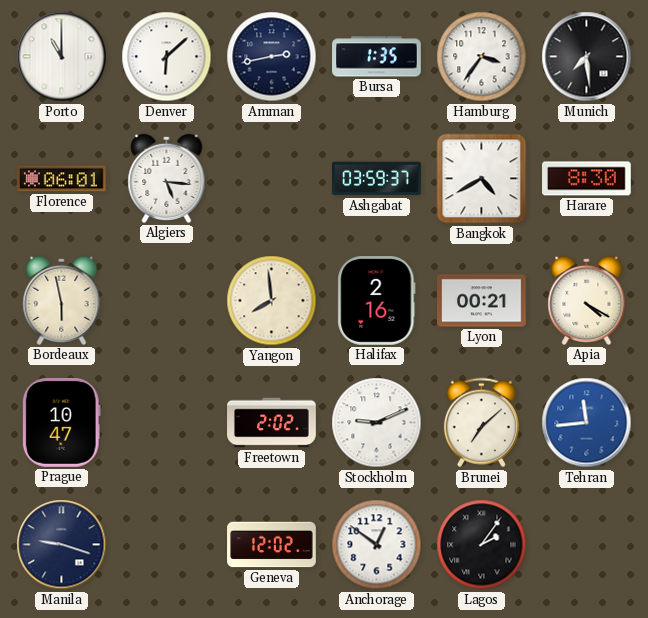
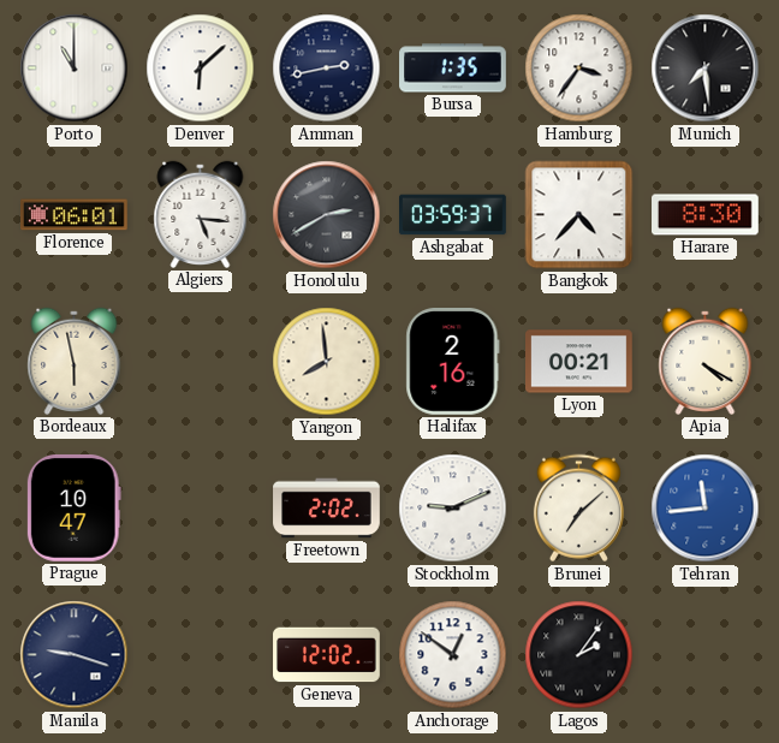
Honolulu: none -> 2:40 (327, 215)
Bangkok: 4:40 -> 4:37 (579, 215)
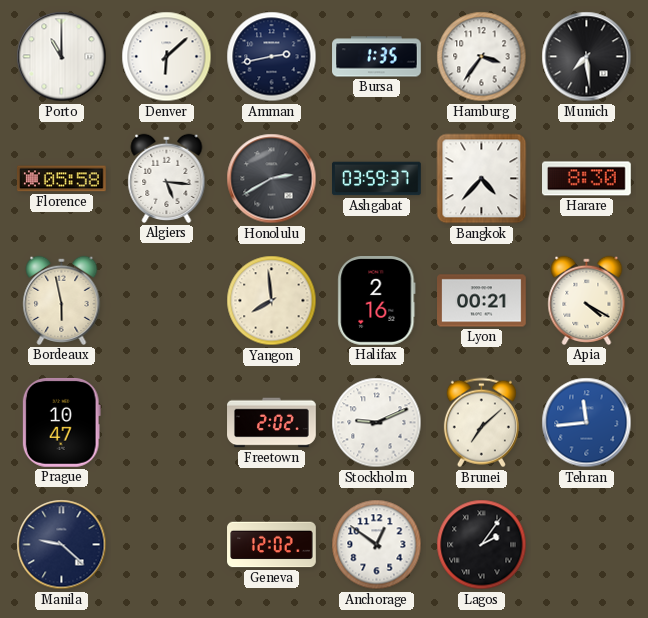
Florence: 06:01 -> 05:58 (62, 179)
Manila: 9:18 -> 9:22 (62, 545)
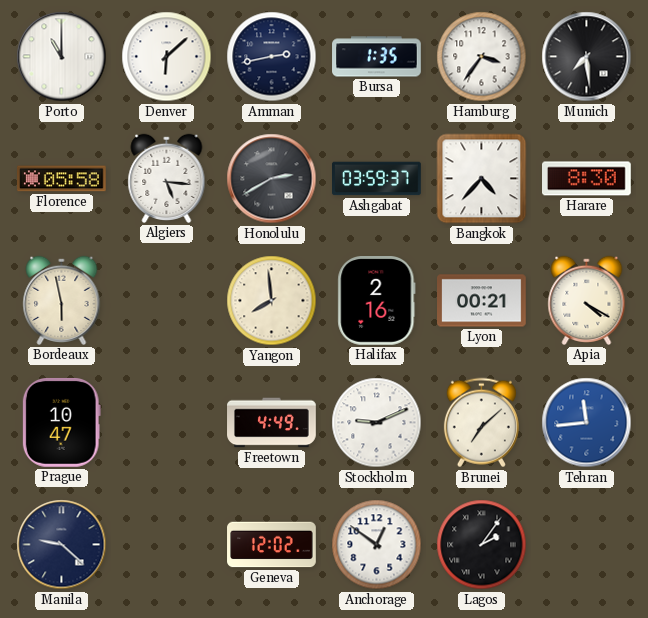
Freetown: 2:02 -> 4:49 (272, 423)
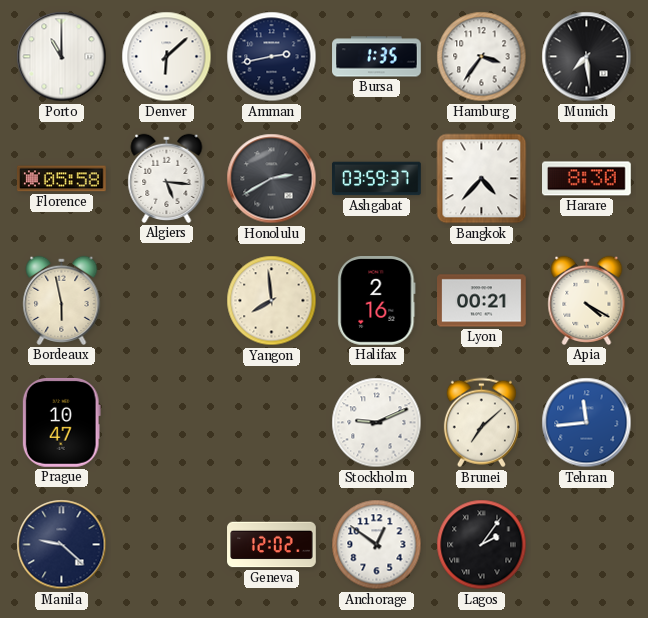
Freetown: 4:49 -> none (272, 423)
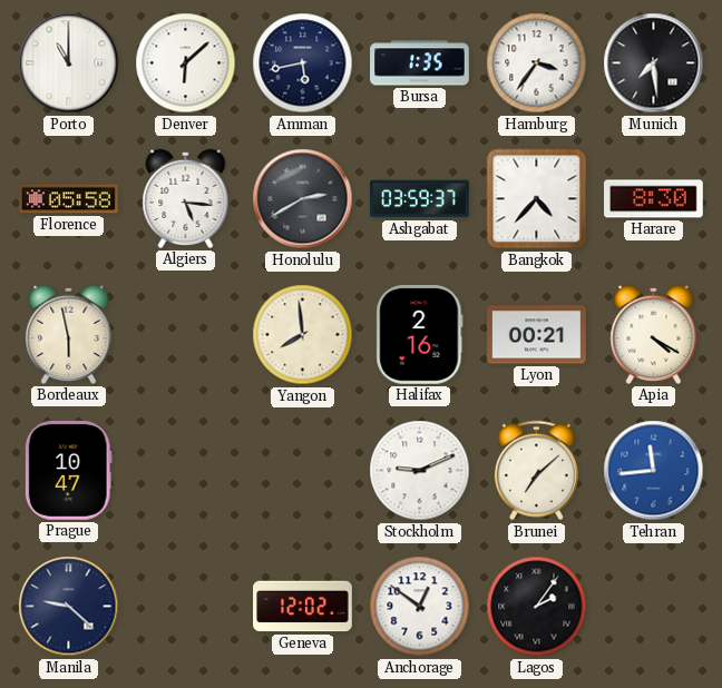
Amman: 2:43 -> 5:43 (303, 63)
